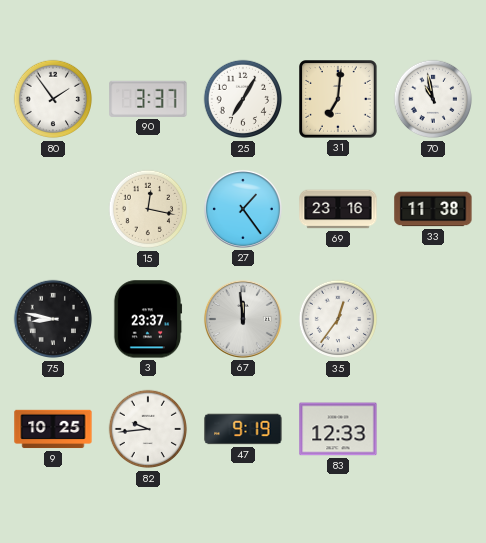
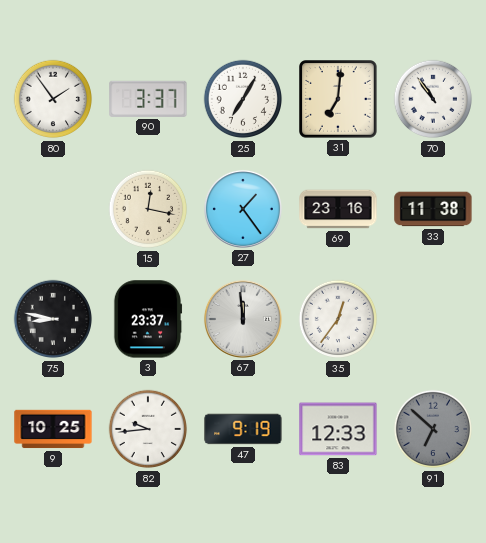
70: 10:58 -> 10:54 (433, 99)
91: none -> 6:52 (433, 429)
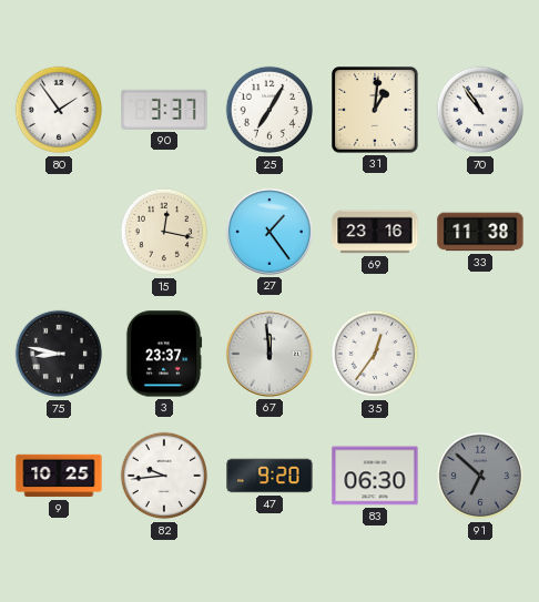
31: 7:01 -> 1:01 (376, 111)
47: 9:19 -> 9:20 (269, 476)
83: 12:33 -> 06:30 (375, 476)
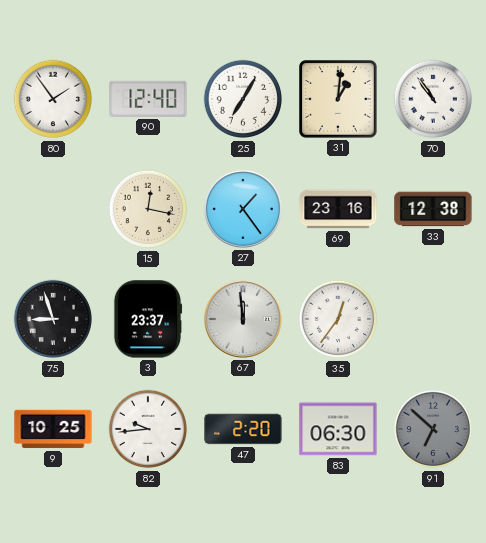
90: 3:37 -> 12:40 (148, 99)
33: 11:38 -> 12:38 (433, 209)
75: 8:47 -> 8:57 (53, 319)
47: 9:20 -> 2:20 (243, 429)
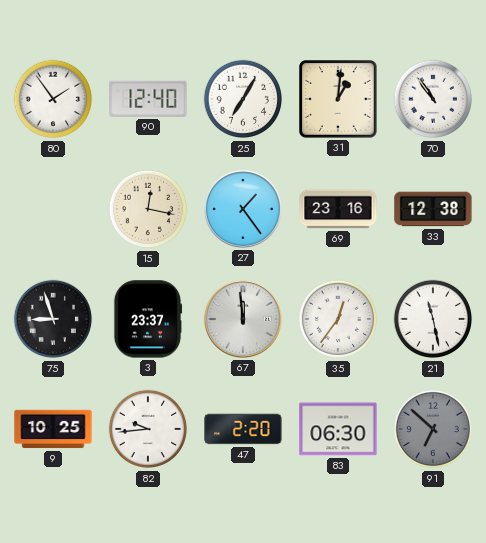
21: none -> 11:28 (433, 319)
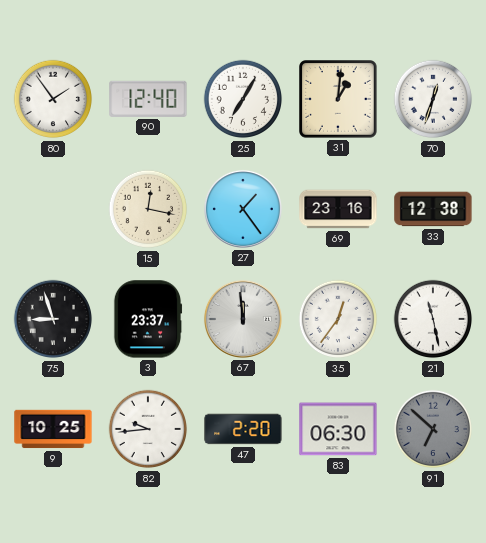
70: 10:54 -> 12:33 (433, 99)
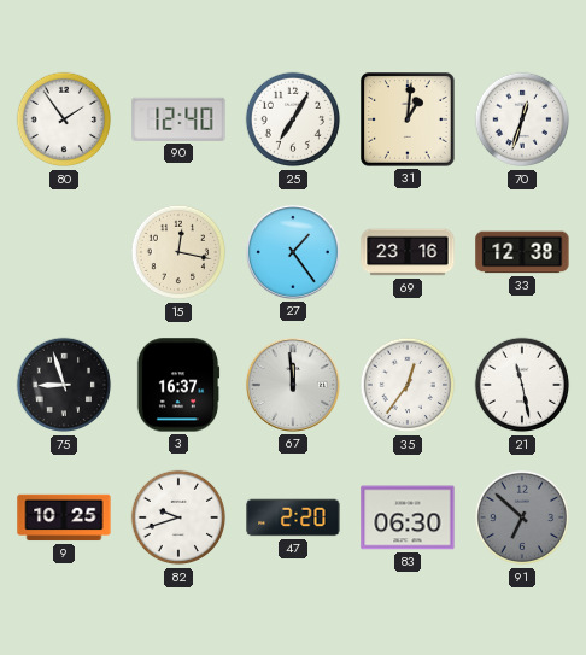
3: 23:37 -> 16:37 (178, 385)
82: 9:44 -> 9:42 (178, 517)
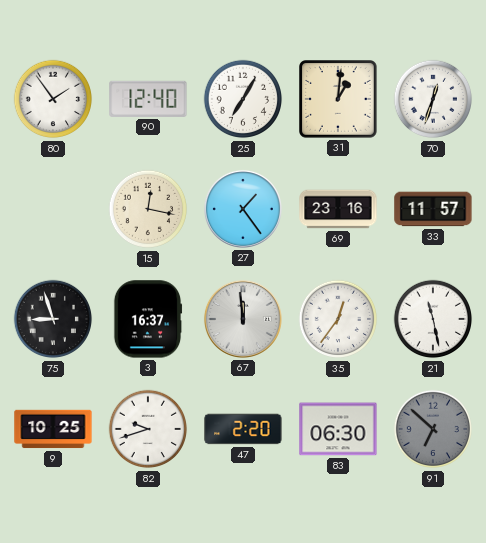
33: 12:38 -> 11:57 (433, 209)
